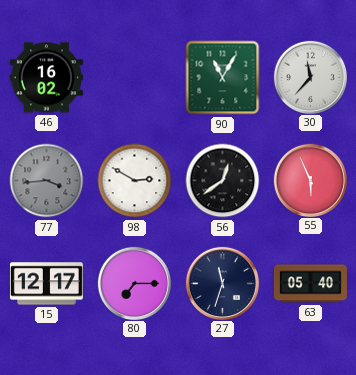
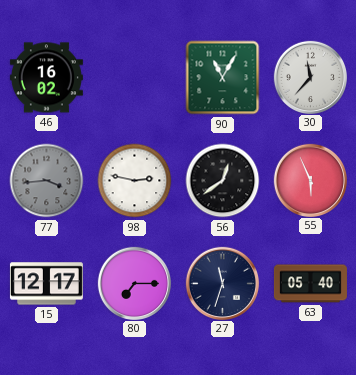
98: 2:50 -> 2:47 (135, 181)
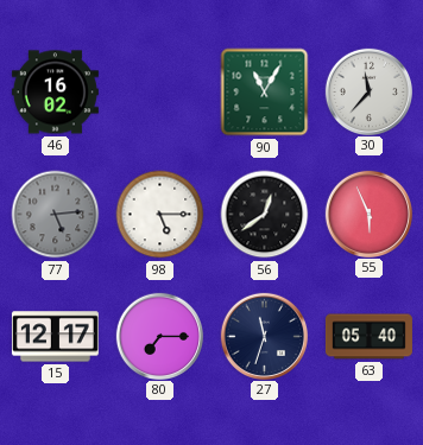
77: 3:44 -> 5:14 (56, 215)
98: 2:47 -> 5:15 (160, 215)
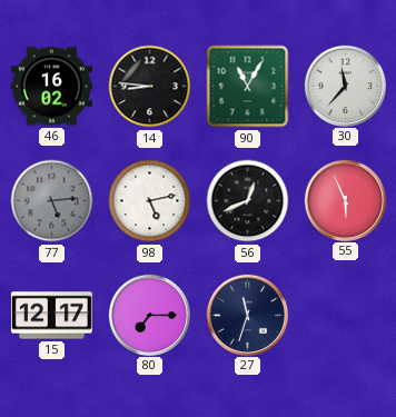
14: none -> 8:46 (150, 87)
98: 5:15 -> 5:13 (150, 201)
56: 12:39 -> 12:41 (248, 201)
63: 05:40 -> none (368, 337)
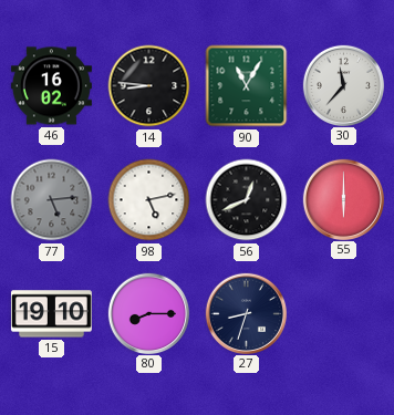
55: 5:56 -> 6:00 (343, 199)
15: 12:17 -> 19:10 (51, 314)
80: 7:15 -> 8:15 (148, 313)
27: 11:33 -> 8:33 (246, 313)
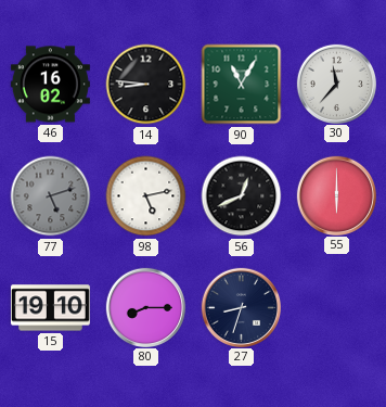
77: 5:14 -> 5:12 (51, 196)
